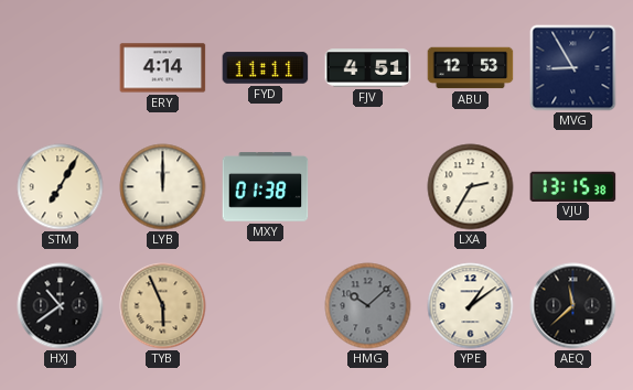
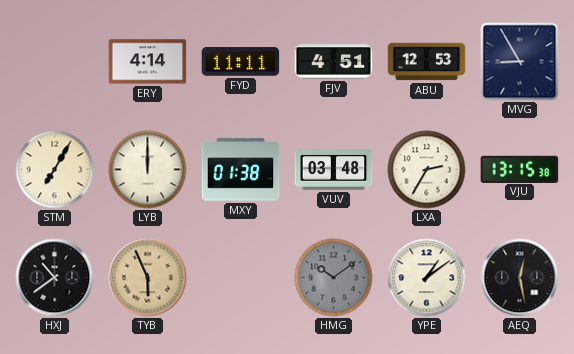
VUV: none -> 03:48 (334, 170)
HMG: 10:08 -> 10:09 (334, 278)
AEQ: 11:38 -> 12:28 (520, 278)
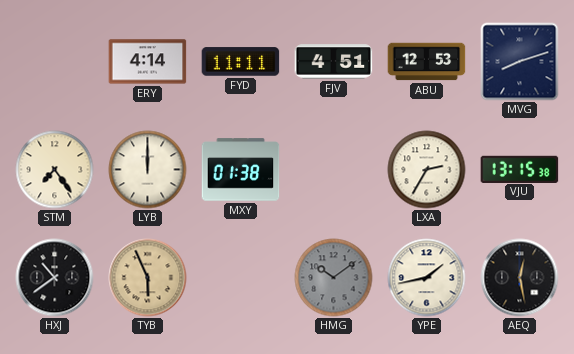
MVG: 8:55 -> 8:12 (520, 62)
STM: 7:05 -> 7:24 (55, 170)
VUV: 03:48 -> none (334, 170)
YPE: 1:09 -> 1:43 (427, 278)
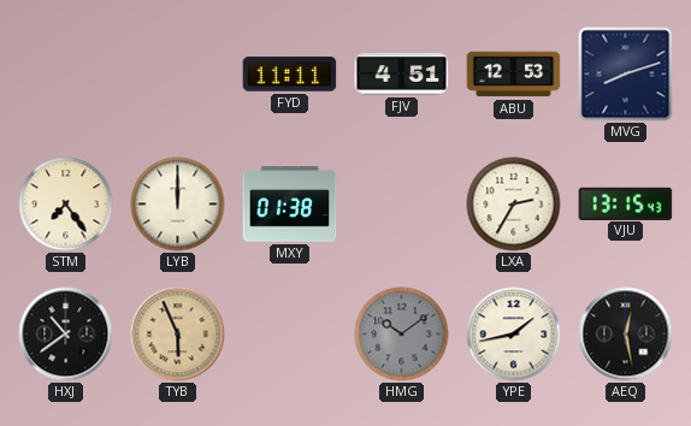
ERY: 4:14 -> none (148, 62)
VJU: 13:15:38 -> 13:15:43 (626, 203)
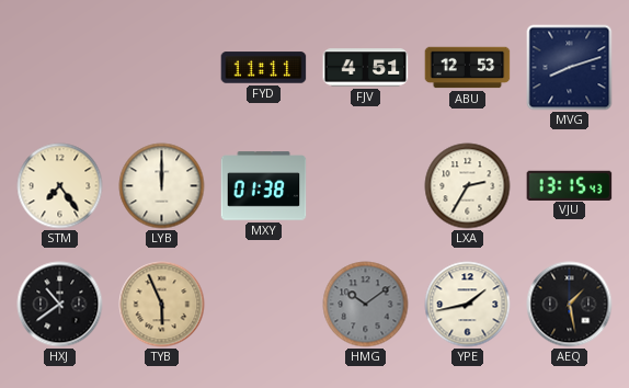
AEQ: 12:28 -> 1:28 (570, 305)
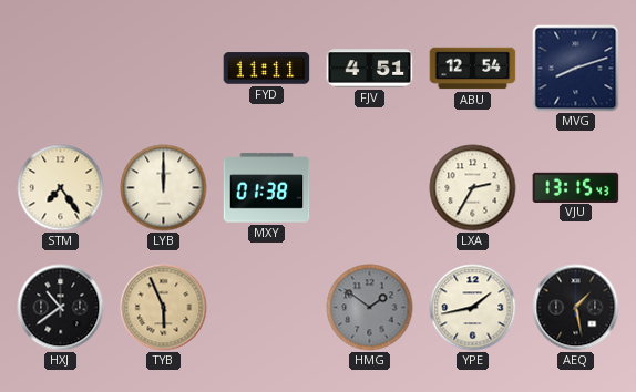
ABU: 12:53 -> 12:54 (473, 69)
HMG: 10:09 -> 1:51 (370, 308)
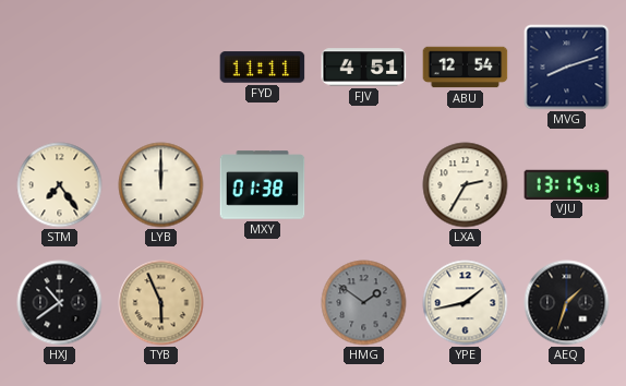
AEQ: 1:28 -> 1:33 (567, 303)
